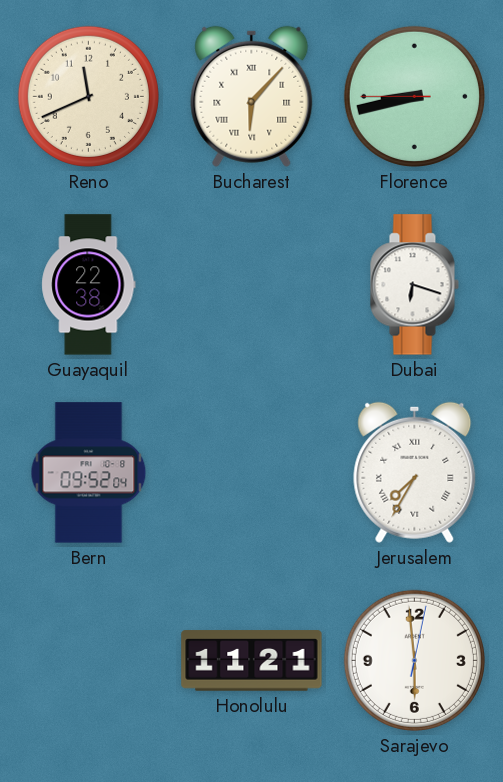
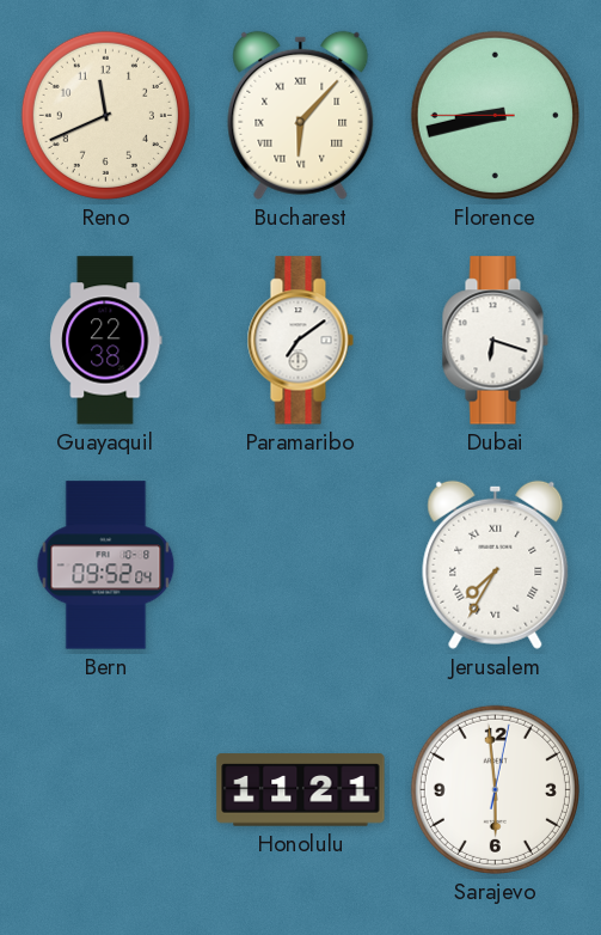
Paramaribo: none -> 7:09 (300, 341)
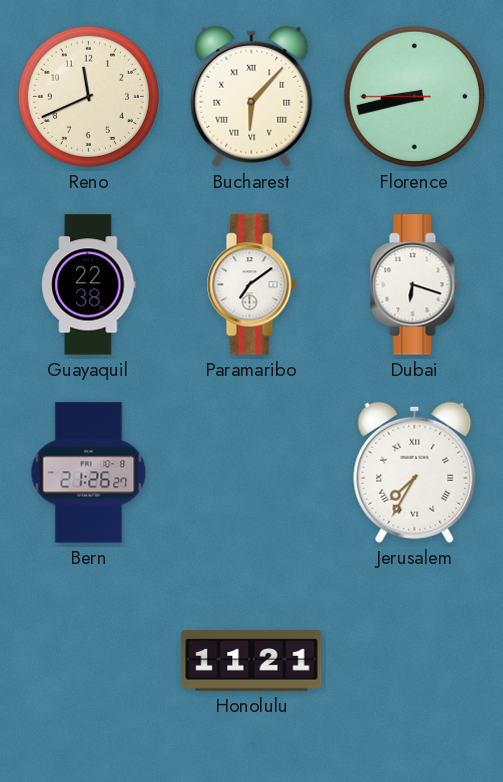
Bern: 09:52 -> 21:26 (89, 473)
Sarajevo: 5:59 -> none (495, 789)
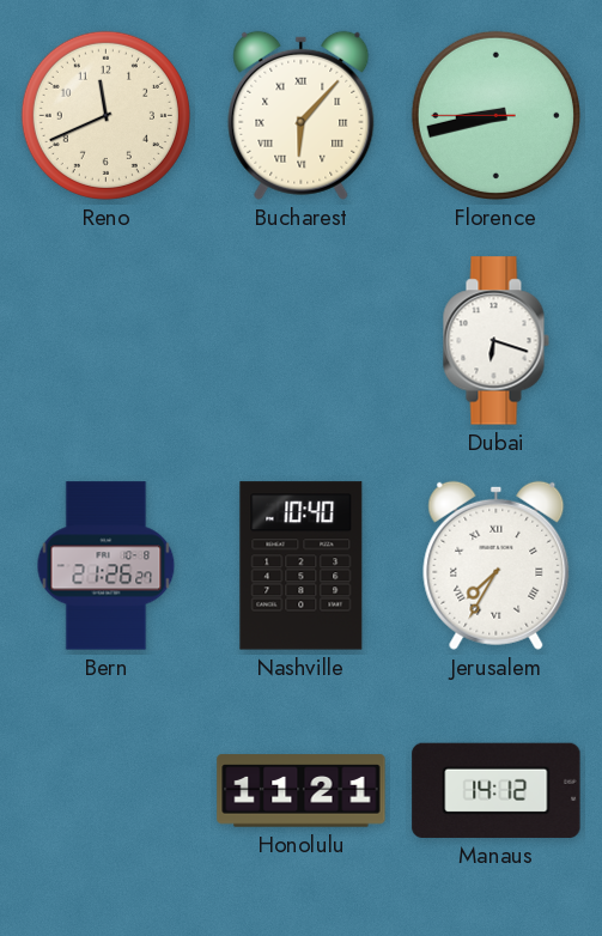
Guayaquil: 22:38 -> none (89, 285)
Paramaribo: 7:09 -> none (251, 285)
Nashville: none -> 10:40 (302, 566)
Manaus: none -> 14:12 (497, 790)
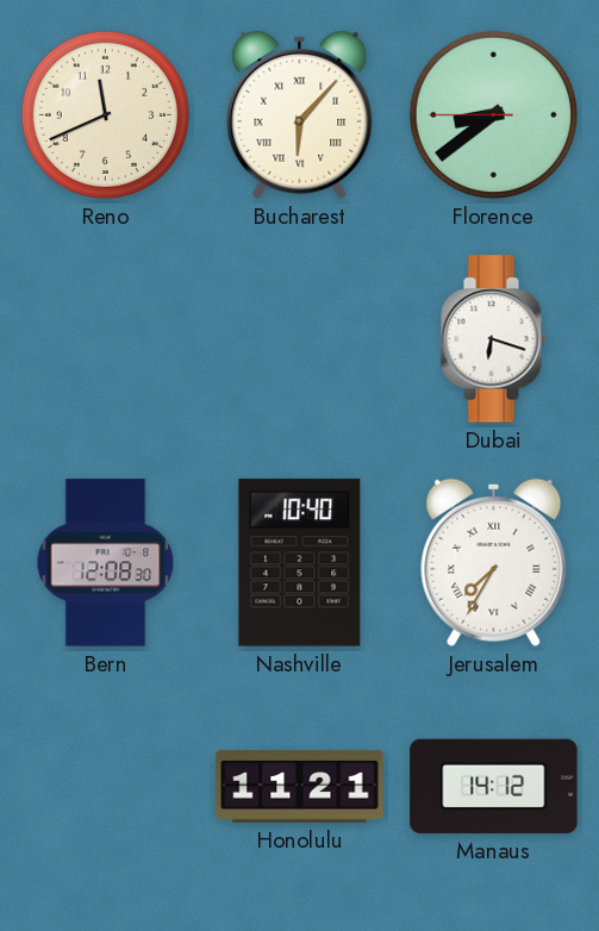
Florence: 8:42 -> 8:38 (493, 114)
Bern: 21:26 -> 12:08 (106, 563)
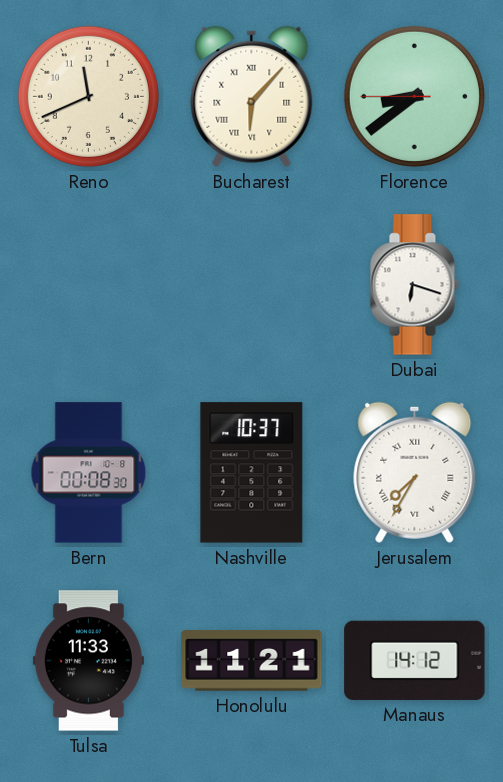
Bern: 12:08 -> 00:08 (89, 473)
Nashville: 10:40 -> 10:37 (252, 473)
Tulsa: none -> 11:33 (88, 661)
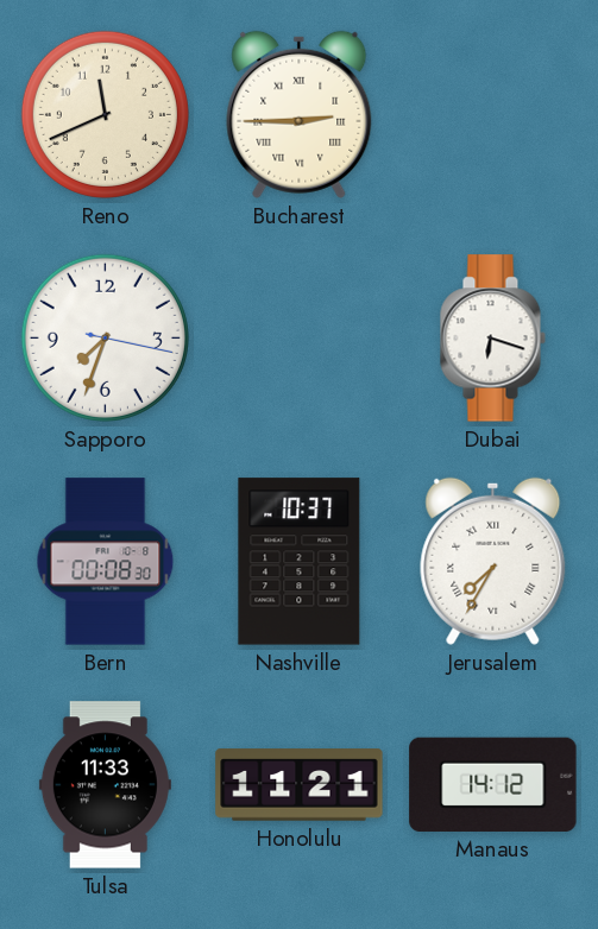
Bucharest: 6:07 -> 2:45 (300, 114)
Florence: 8:38 -> none (414, 96)
Sapporo: none -> 7:33 (105, 337)
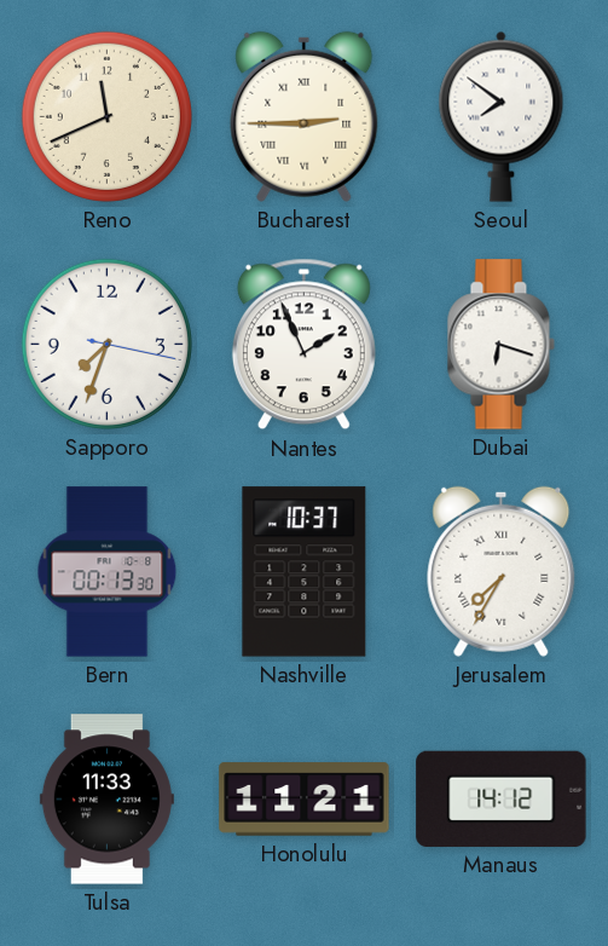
Seoul: none -> 7:51 (502, 116)
Nantes: none -> 1:56 (303, 345)
Bern: 00:08 -> 00:13 (108, 572)
